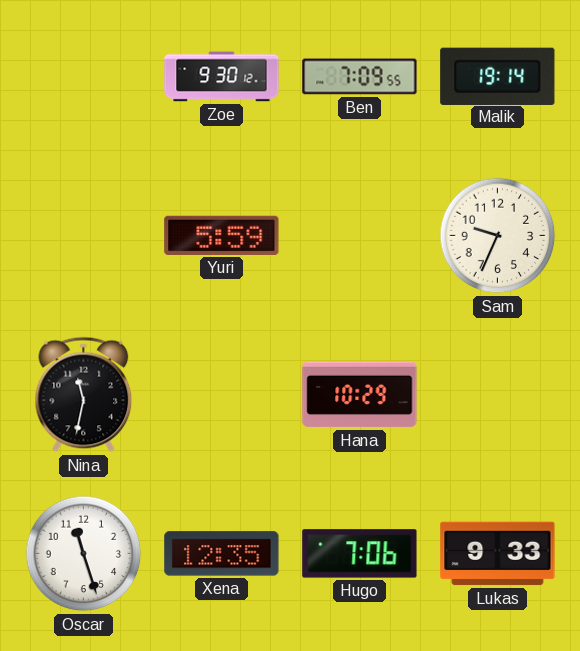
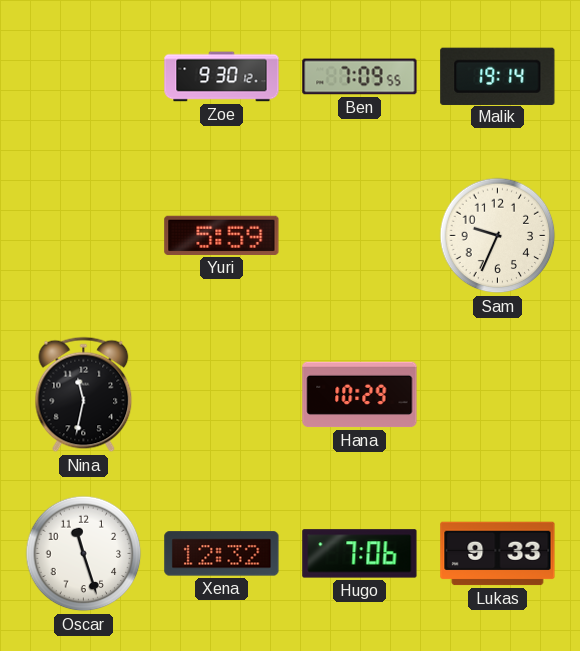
Xena: 12:35 -> 12:32 (222, 554)
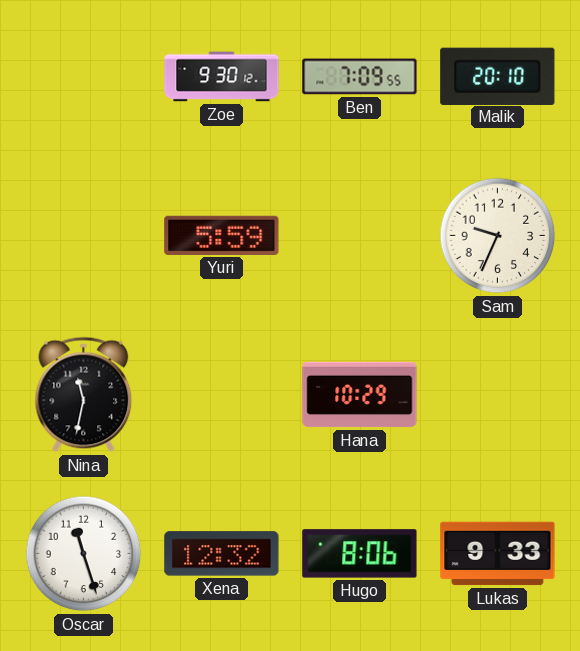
Malik: 19:14 -> 20:10 (498, 76)
Hugo: 7:06 -> 8:06 (360, 554)
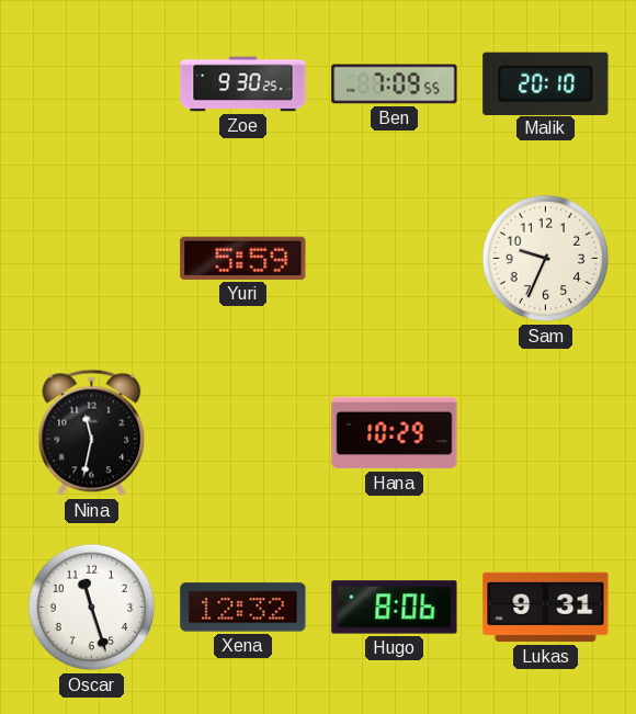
Zoe: 9:30:12 -> 9:30:25 (243, 84)
Lukas: 9:33 -> 9:31 (546, 608)
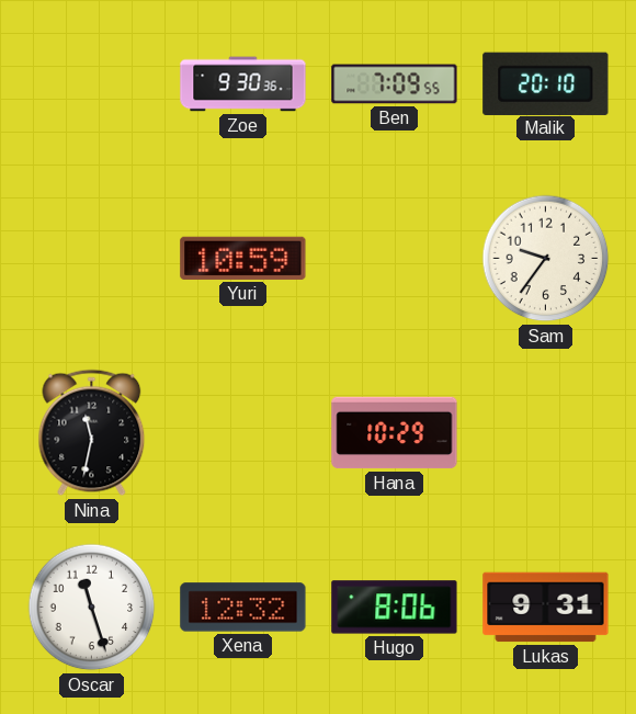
Zoe: 9:30:25 -> 9:30:36 (243, 84)
Yuri: 5:59 -> 10:59 (243, 258)
Sam: 9:34 -> 9:36 (546, 259)
